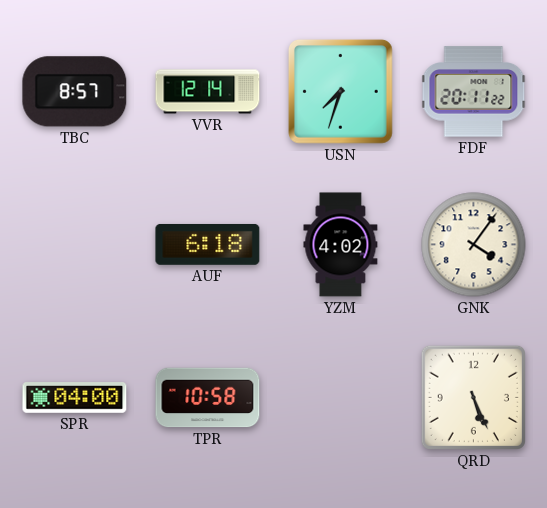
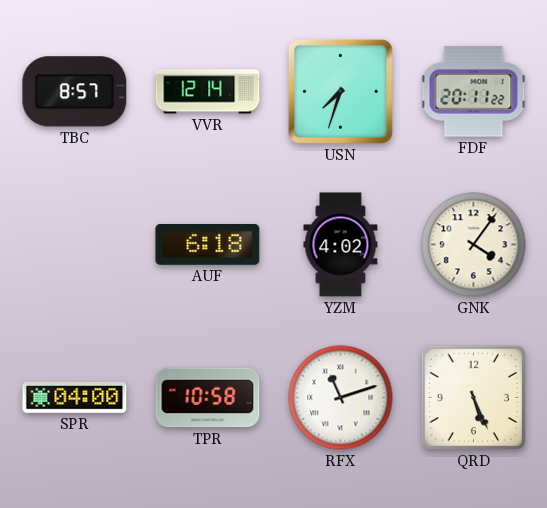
RFX: none -> 11:12 (341, 398)
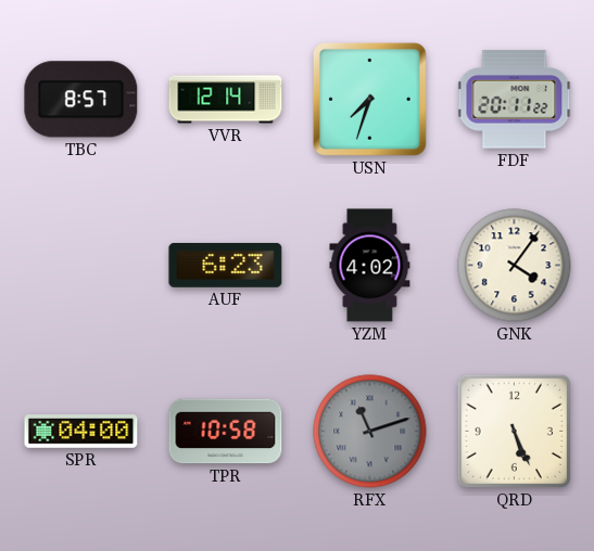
AUF: 6:18 -> 6:23 (226, 266)
RFX dial: white -> grey (370, 432)
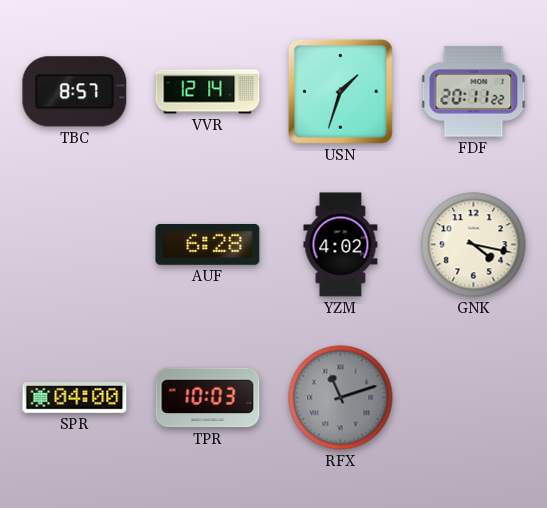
USN: 7:33 -> 1:33 (341, 92)
AUF: 6:23 -> 6:28 (208, 245)
GNK: 4:06 -> 4:17 (474, 245)
TPR: 10:58 -> 10:03 (208, 398)
QRD: 5:26 -> none (514, 431)
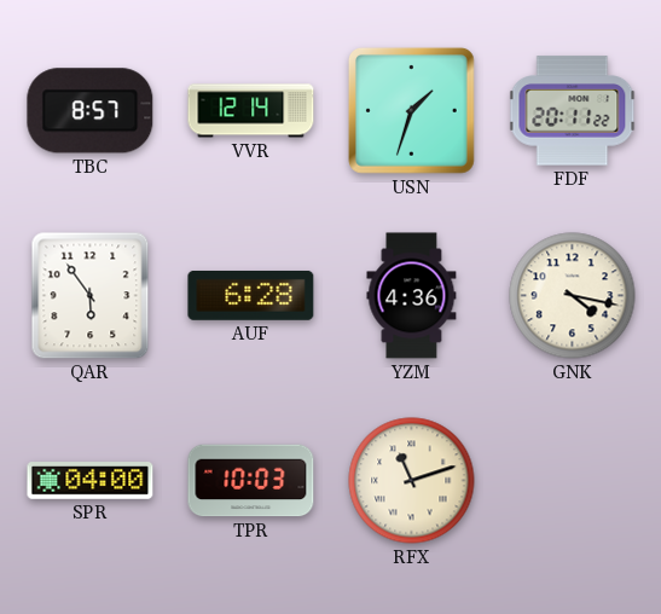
QAR: none -> 5:54 (91, 296)
YZM: 4:02 -> 4:36 (412, 296)
RFX dial: grey -> cream (412, 481)
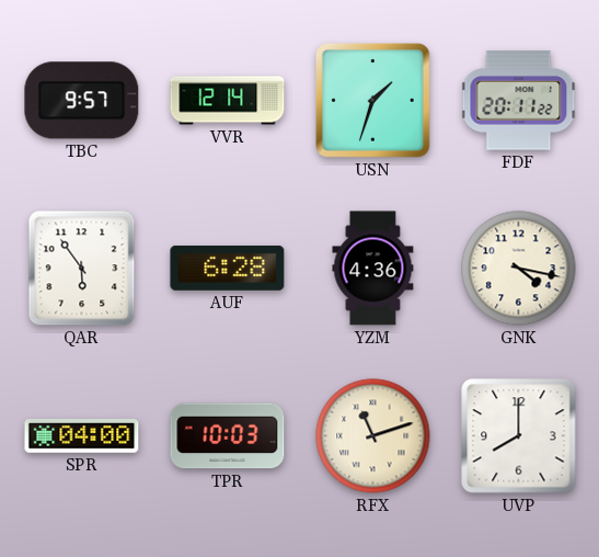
TBC: 8:57 -> 9:57 (82, 101)
UVP: none -> 8:00 (519, 436)
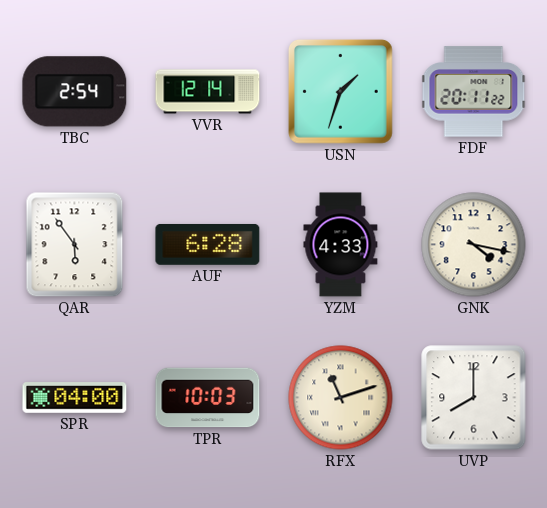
TBC: 9:57 -> 2:54 (75, 92)
YZM: 4:36 -> 4:33 (341, 245)
